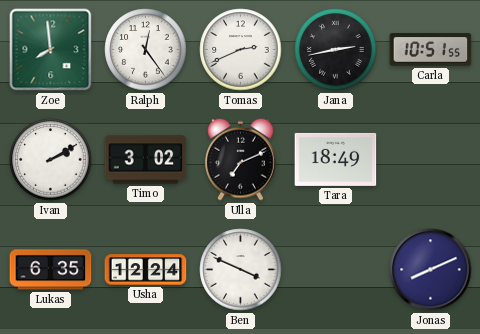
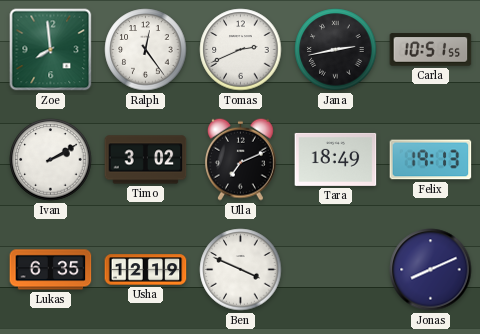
Felix: none -> 19:13 (431, 160)
Usha: 12:24 -> 12:19 (146, 270)
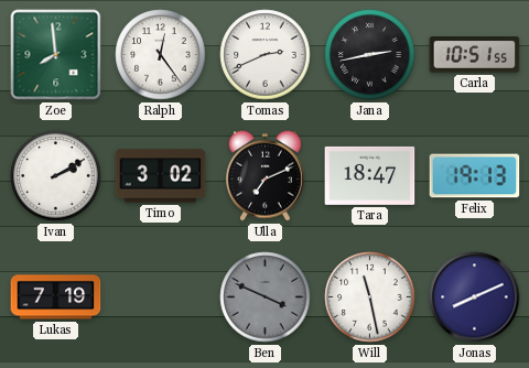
Tara: 18:49 -> 18:47 (370, 175)
Lukas: 6:35 -> 7:19 (56, 297)
Usha: 12:19 -> none (146, 270)
Ben dial: white -> grey (266, 297)
Will: none -> 11:28 (370, 297)
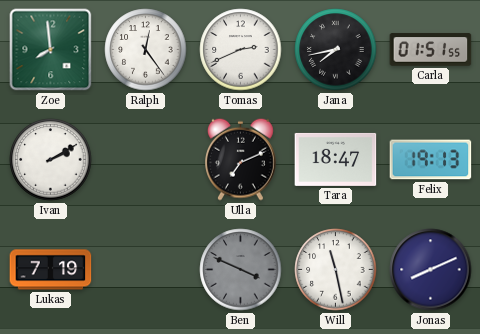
Jana: 2:43 -> 7:43 (336, 50)
Carla: 10:51 -> 01:51 (431, 50)
Timo: 3:02 -> none (161, 176)
